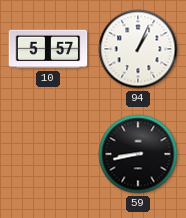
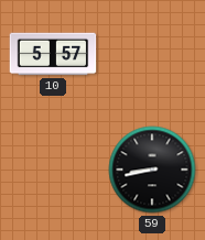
94: 1:04 -> none (138, 49)
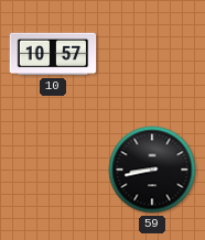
10: 5:57 -> 10:57 (53, 54)
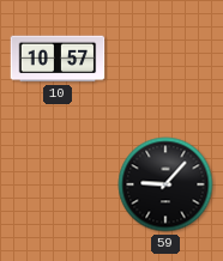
59: 8:43 -> 9:07 (165, 184)
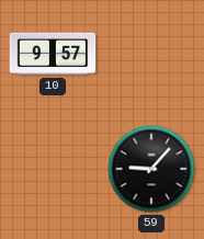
10: 10:57 -> 9:57 (53, 54)
